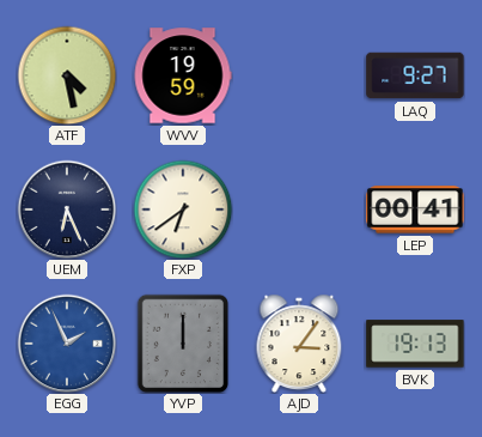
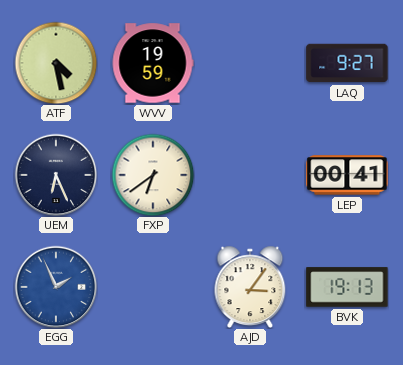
YVP: 12:00 -> none (183, 344)
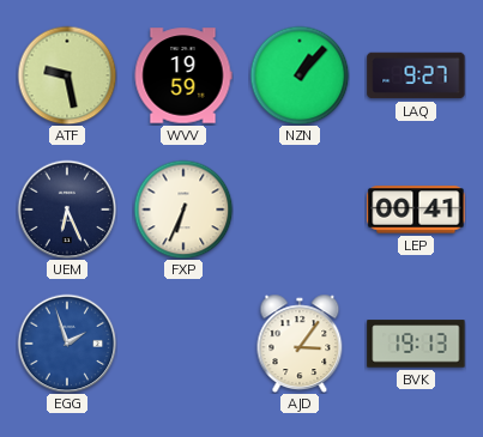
ATF: 4:28 -> 9:28 (67, 75)
NZN: none -> 1:07 (300, 75)
FXP: 6:39 -> 6:34 (183, 210)
EGG: 1:56 -> 1:57 (67, 344)
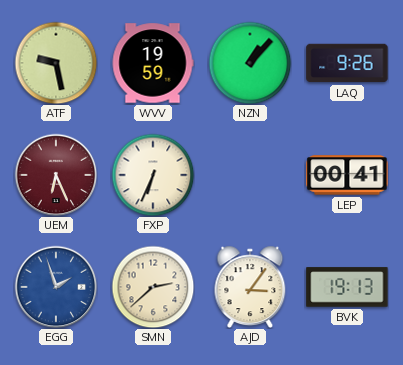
LAQ: 9:27 -> 9:26 (347, 63)
UEM dial: navy -> burgundy (56, 175)
SMN: none -> 2:38 (153, 287)
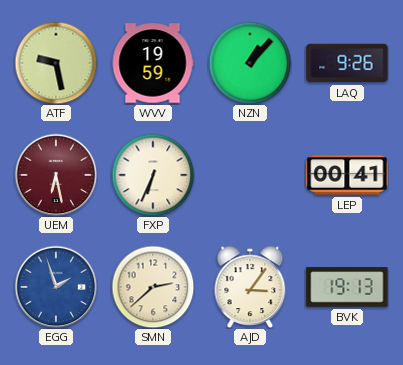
UEM: 6:26 -> 6:28 (56, 175)
